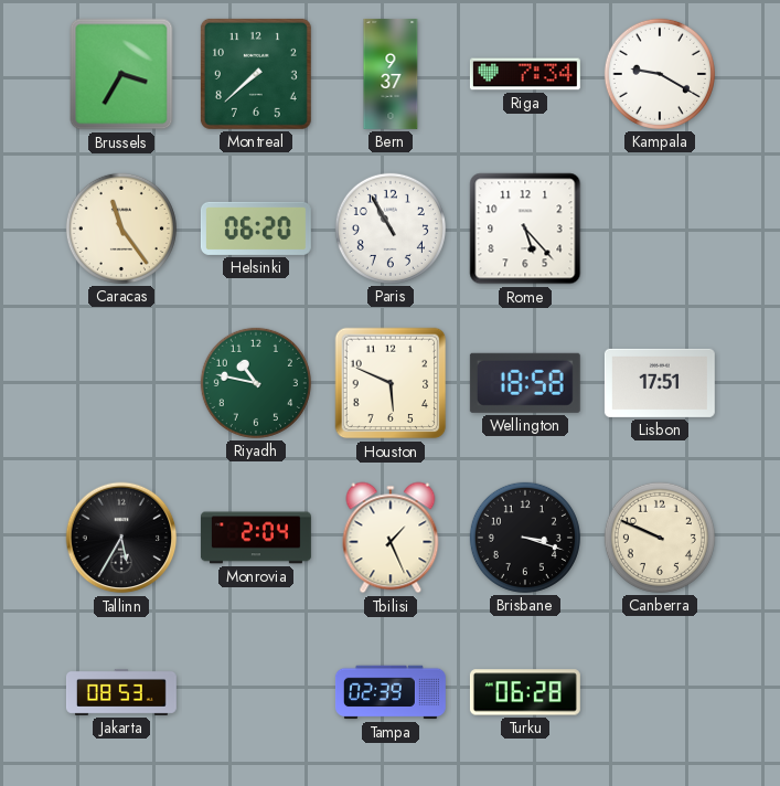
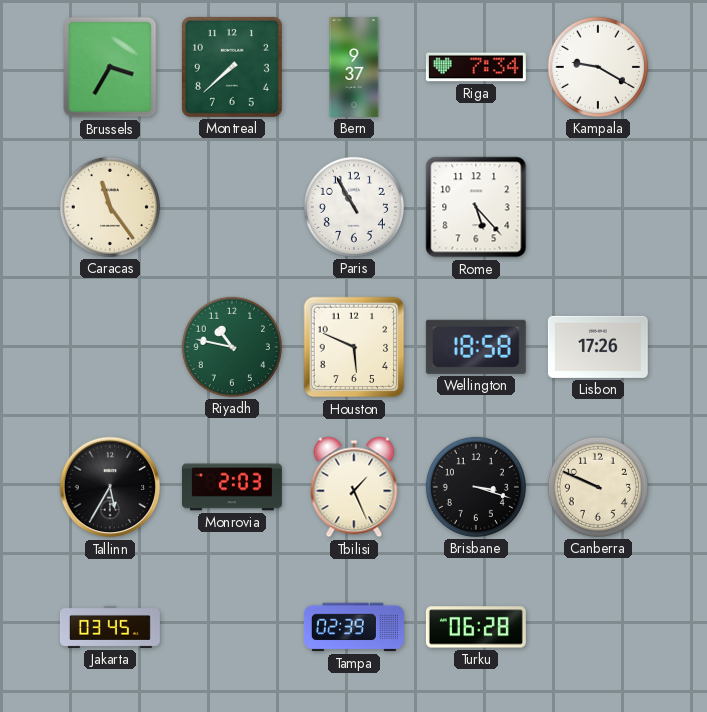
Helsinki: 06:20 -> none (256, 229)
Lisbon: 17:51 -> 17:26 (598, 347)
Monrovia: 2:04 -> 2:03 (232, 487)
Jakarta: 08:53 -> 03:45 (110, 627)
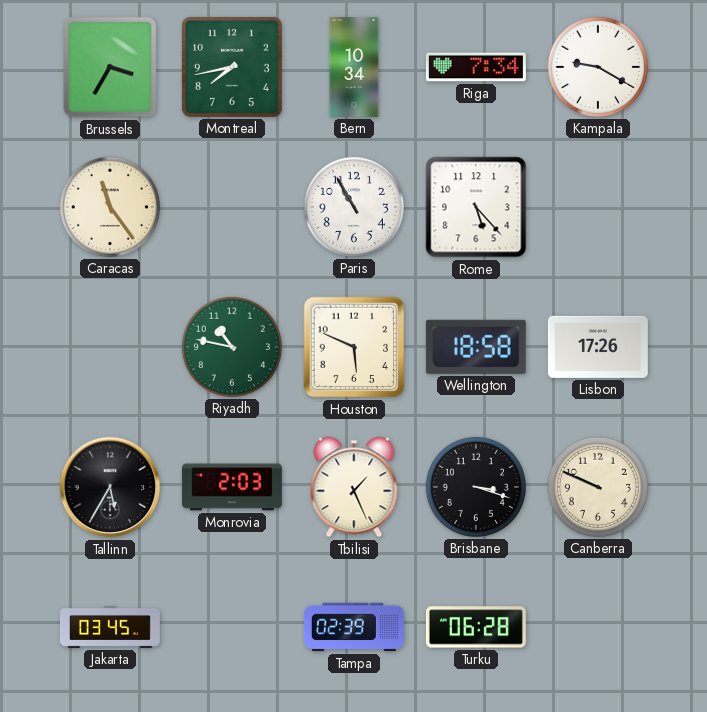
Montreal: 7:38 -> 7:43 (232, 67)
Bern: 9:37 -> 10:34 (354, 67)
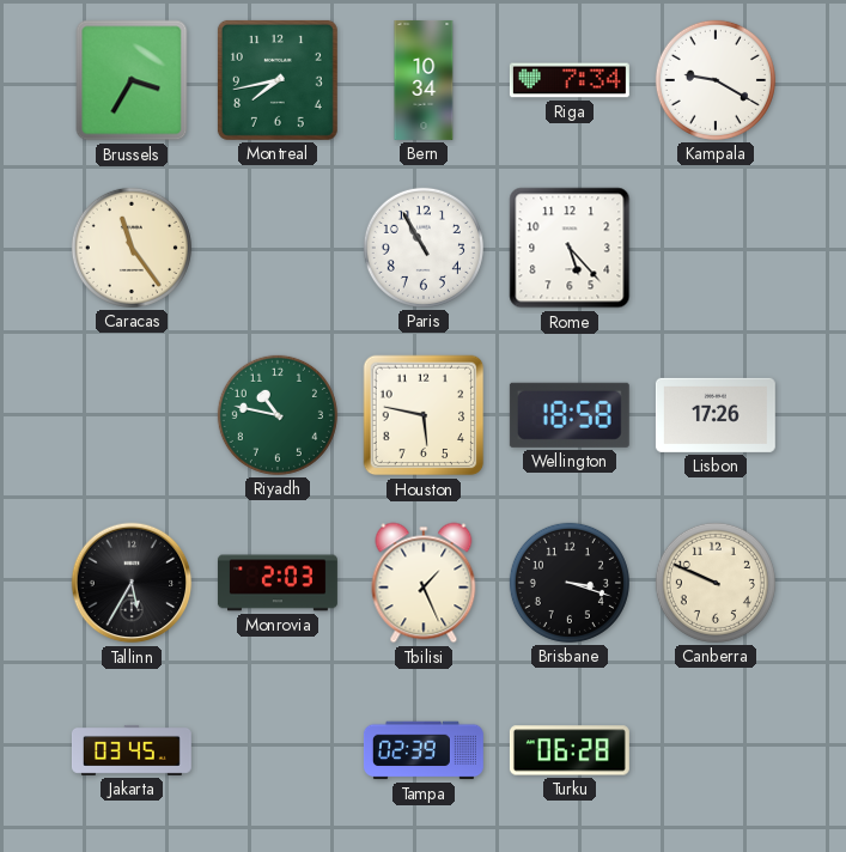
Houston: 5:49 -> 5:47 (424, 415)
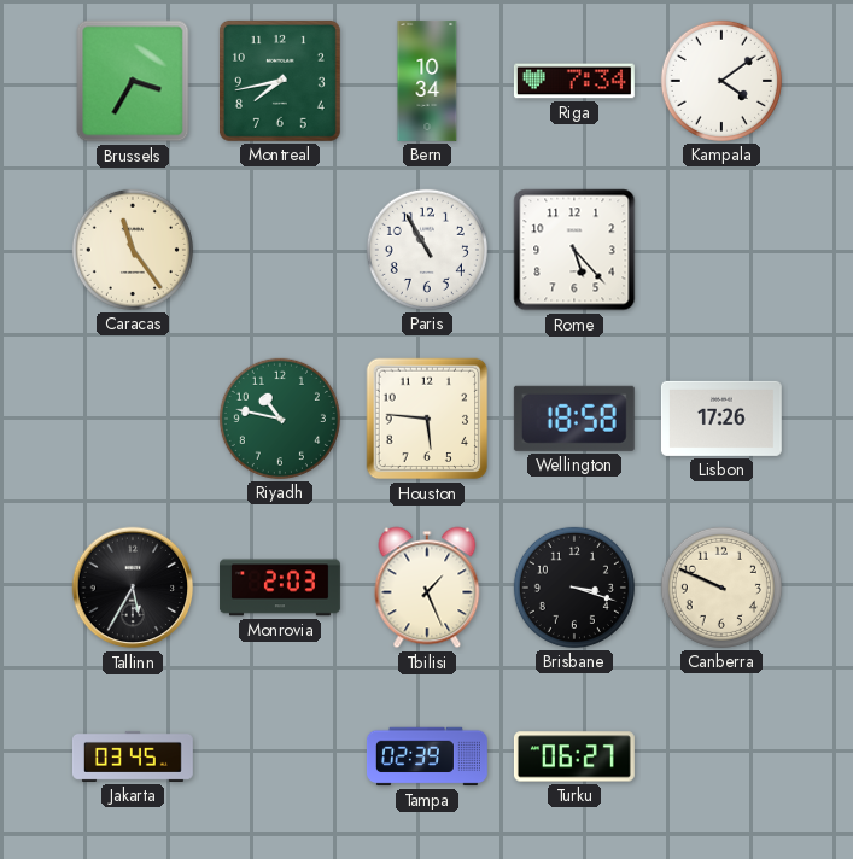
Kampala: 9:20 -> 4:09 (721, 81)
Houston: 5:47 -> 5:46 (427, 419)
Turku: 06:28 -> 06:27 (574, 756)
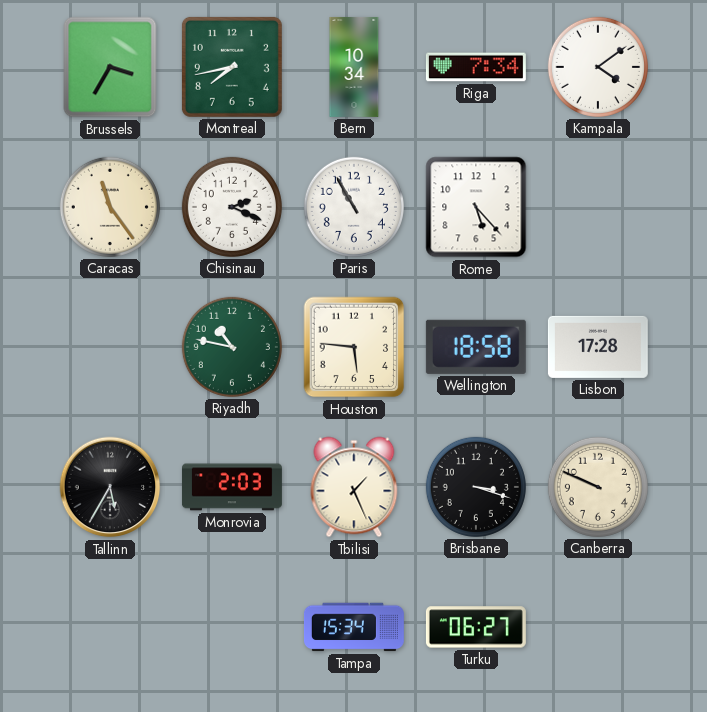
Chisinau: none -> 2:19 (232, 207)
Lisbon: 17:26 -> 17:28 (598, 347)
Jakarta: 03:45 -> none (133, 756)
Tampa: 02:39 -> 15:34 (354, 627)
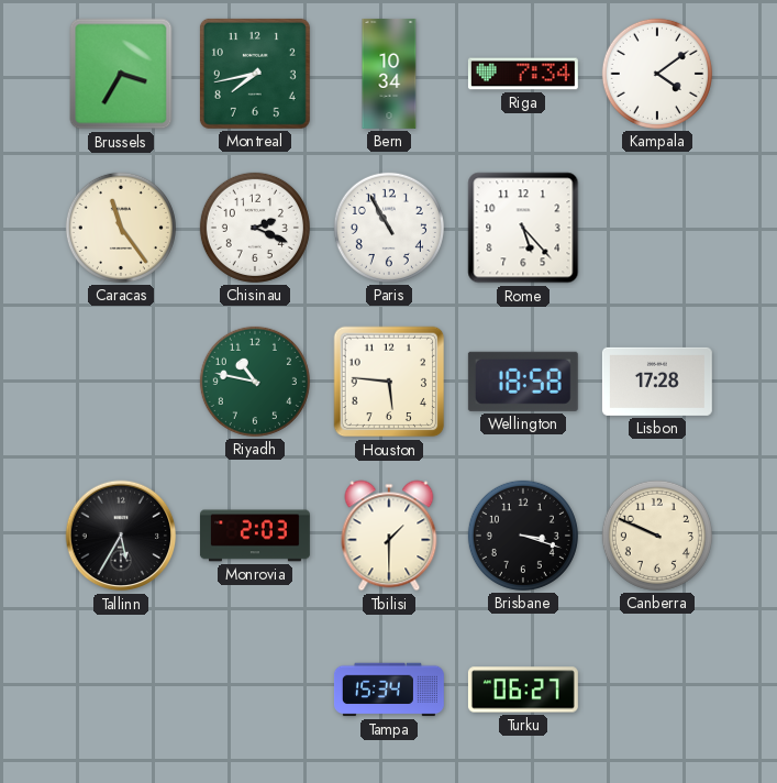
Tbilisi: 1:26 -> 1:30 (389, 536)
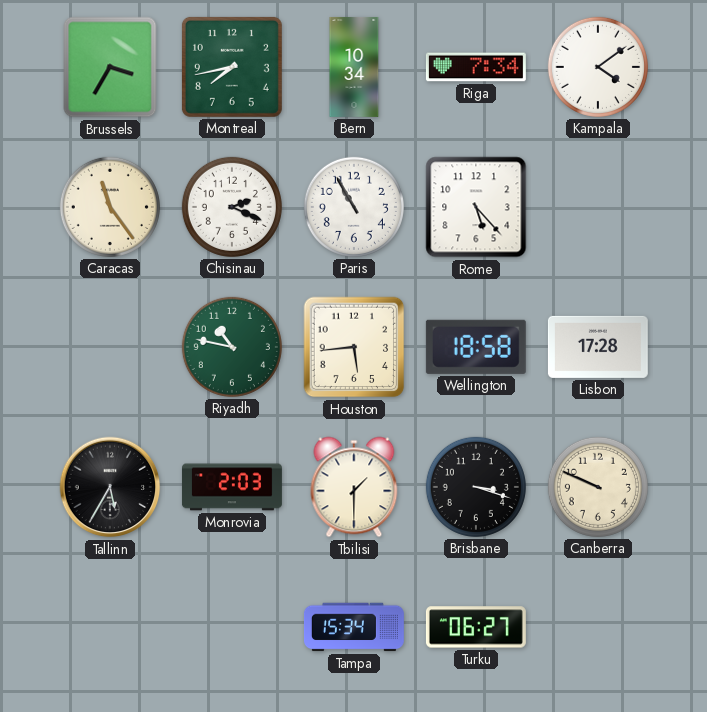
Houston: 5:46 -> 5:44 (354, 347)
